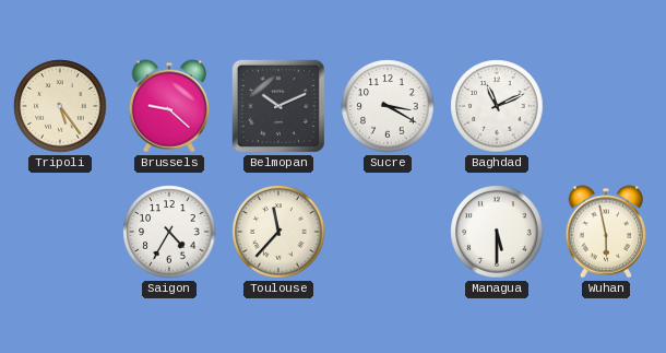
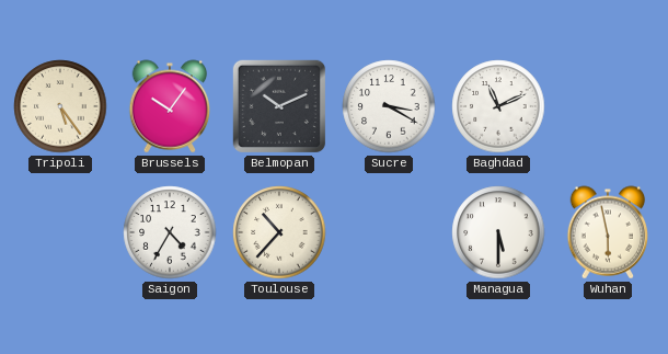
Brussels: 9:22 -> 10:06 (170, 106)
Toulouse: 11:37 -> 10:37 (279, 232)
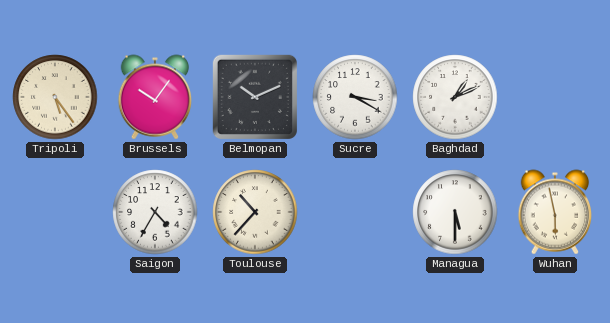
Baghdad: 11:11 -> 1:11 (455, 97)
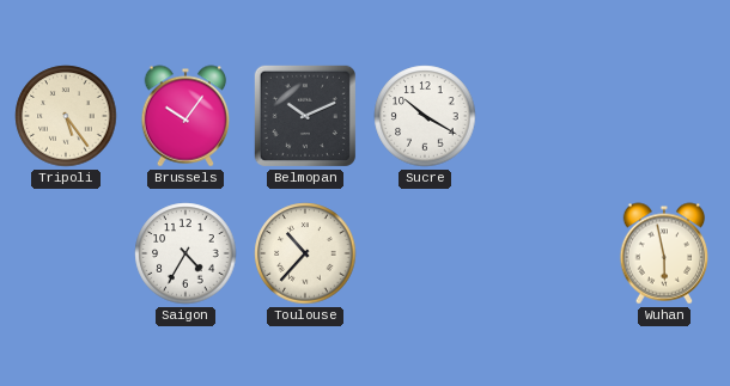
Sucre: 3:20 -> 10:20 (425, 116)
Baghdad: 1:11 -> none (455, 97)
Managua: 5:30 -> none (455, 212)
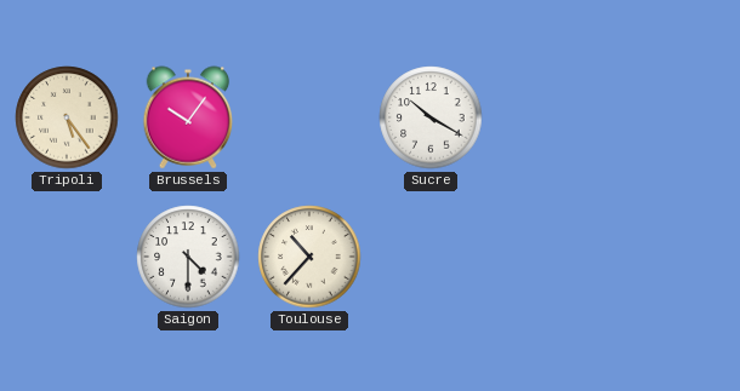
Belmopan: 10:11 -> none (305, 116)
Saigon: 4:35 -> 4:30 (188, 257)
Wuhan: 5:58 -> none (664, 253)
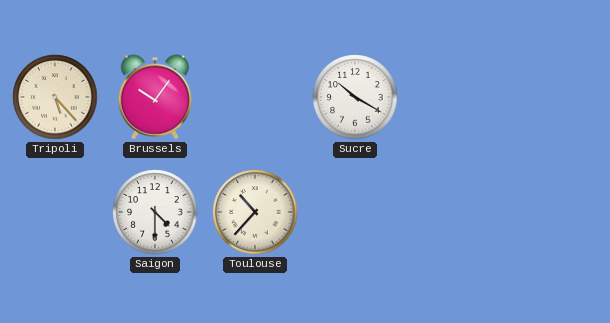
Tripoli: 5:24 -> 5:23 (55, 97)
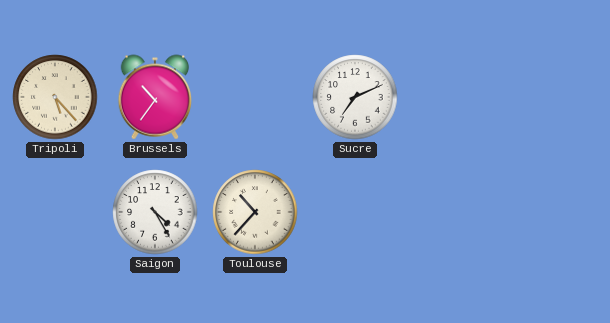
Brussels: 10:06 -> 10:36 (155, 97)
Sucre: 10:20 -> 7:11 (355, 97)
Saigon: 4:30 -> 4:25 (155, 212)
